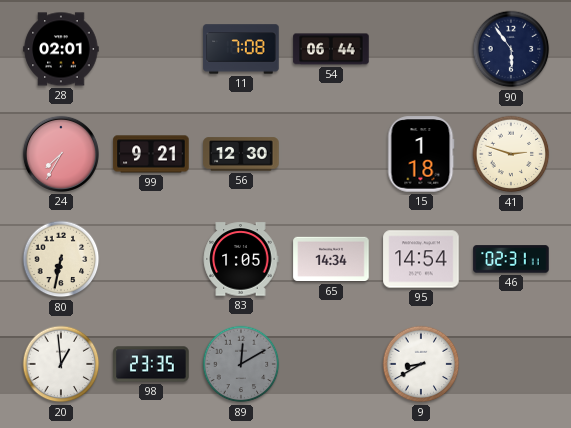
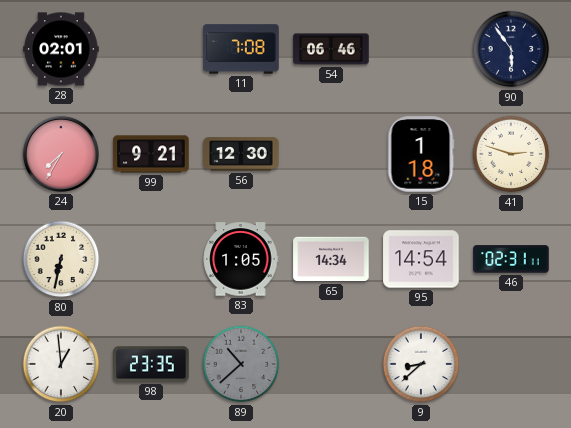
54: 06:44 -> 06:46 (331, 49)
89: 12:10 -> 10:38 (241, 364)
9: 8:40 -> 8:38 (421, 364)
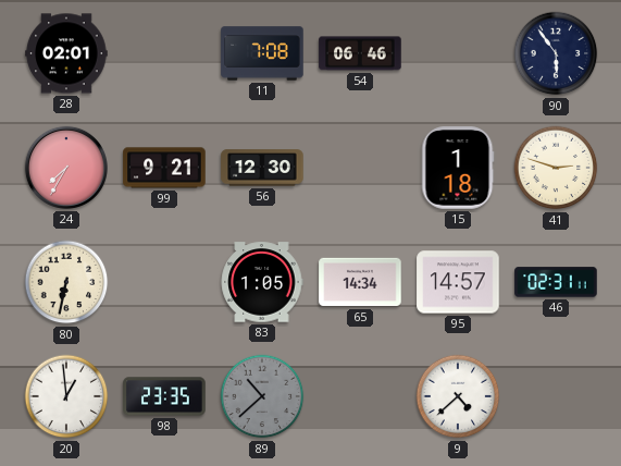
95: 14:54 -> 14:57 (458, 282)
9: 8:38 -> 4:38 (458, 396)
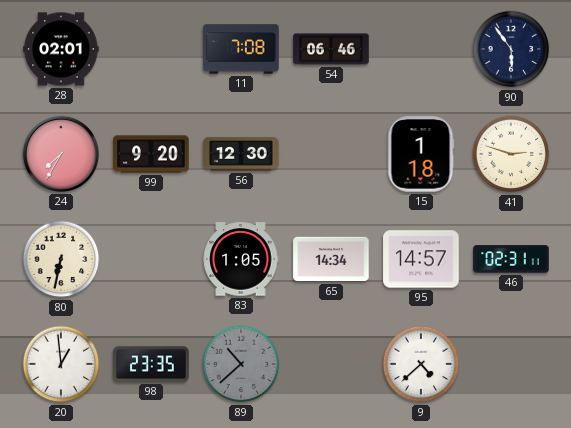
99: 9:21 -> 9:20 (151, 154)
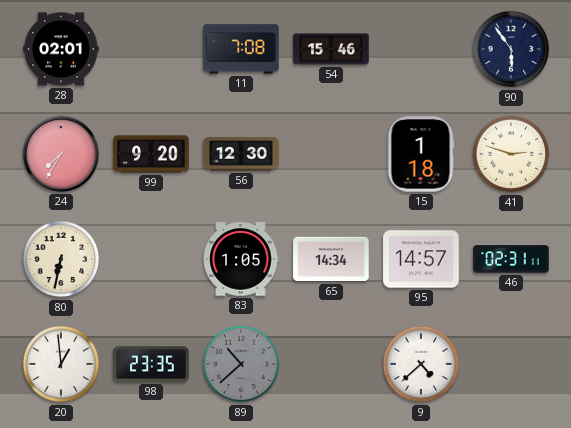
54: 06:46 -> 15:46 (331, 49)
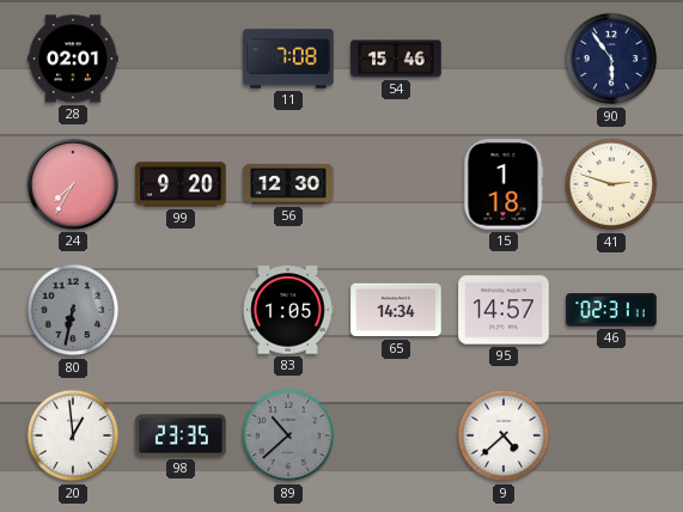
80 dial: cream -> grey (73, 310)
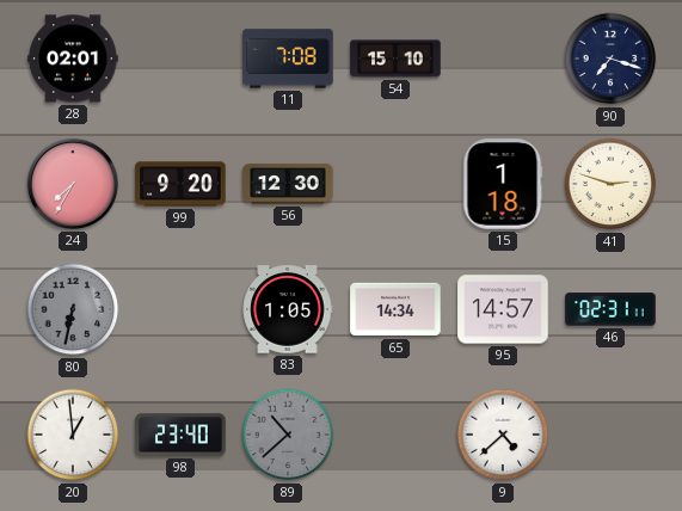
54: 15:46 -> 15:10 (395, 59)
90: 5:54 -> 7:18 (610, 59)
98: 23:35 -> 23:40 (180, 435)
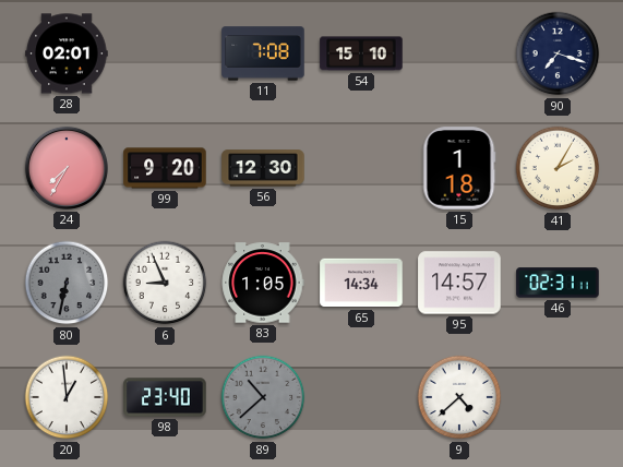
41: 2:48 -> 2:05 (558, 168)
6: none -> 8:56 (165, 283)
